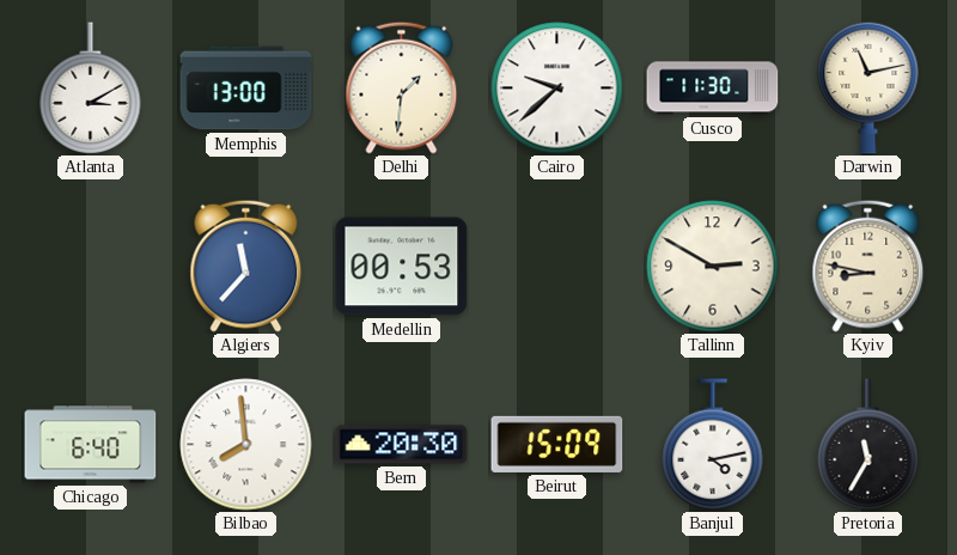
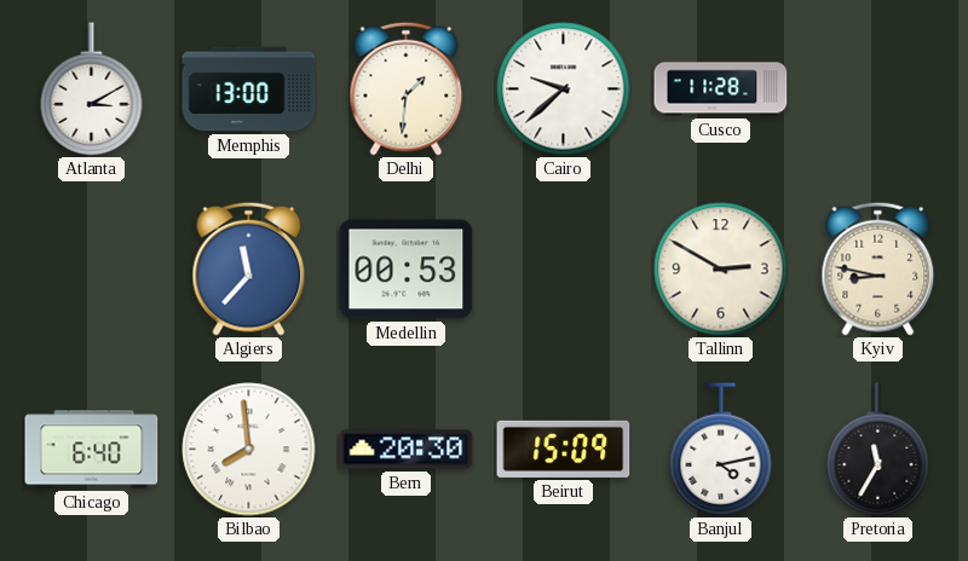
Cusco: 11:30 -> 11:28 (721, 89)
Darwin: 11:13 -> none (868, 87)
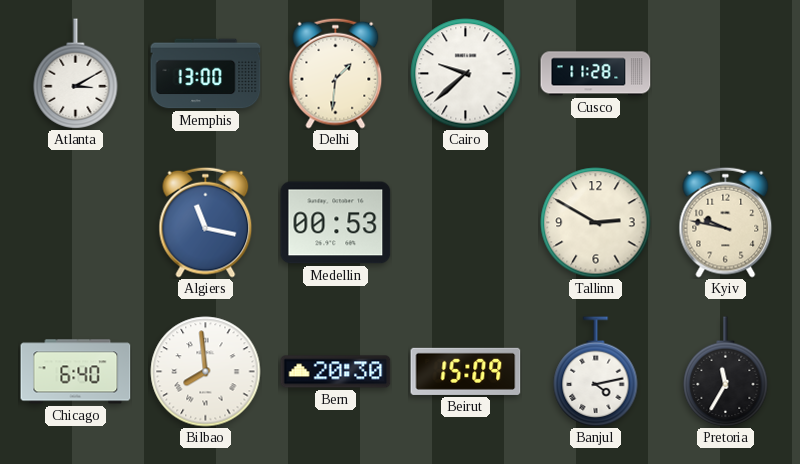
Algiers: 11:37 -> 11:17 (206, 222)
Kyiv: 8:47 -> 9:47 (726, 222)
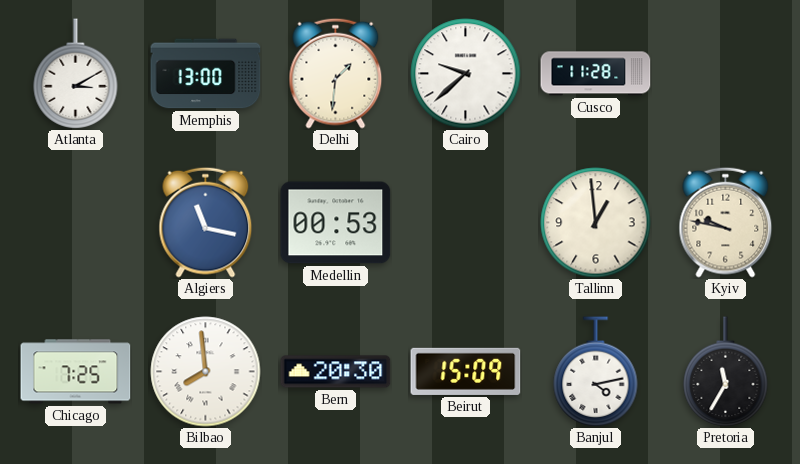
Tallinn: 2:50 -> 12:59 (596, 223)
Chicago: 6:40 -> 7:25 (76, 372)
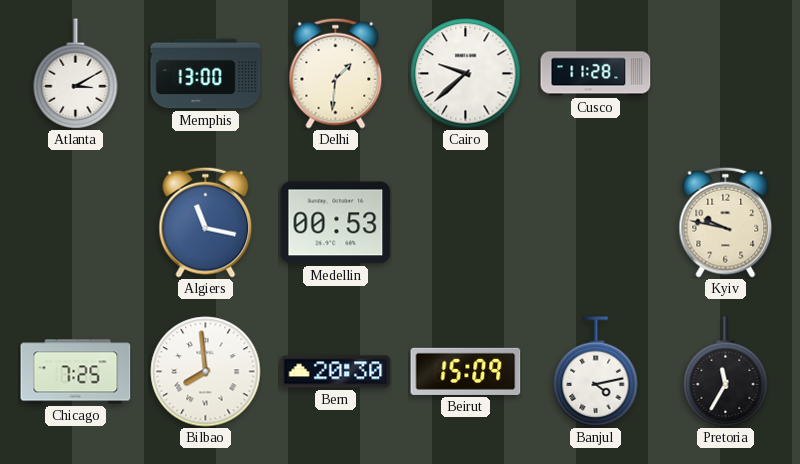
Tallinn: 12:59 -> none (596, 223)
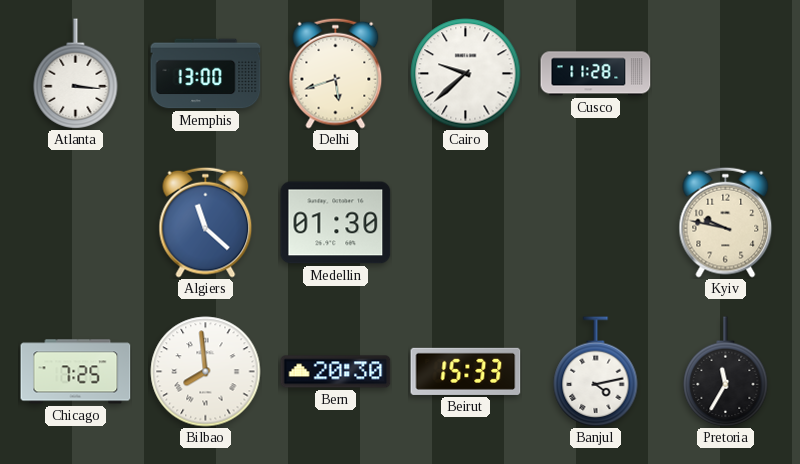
Atlanta: 3:10 -> 3:16 (76, 73)
Delhi: 1:31 -> 5:42 (336, 73)
Algiers: 11:17 -> 11:22 (206, 222)
Medellin: 00:53 -> 01:30 (336, 223)
Beirut: 15:09 -> 15:33 (466, 371)
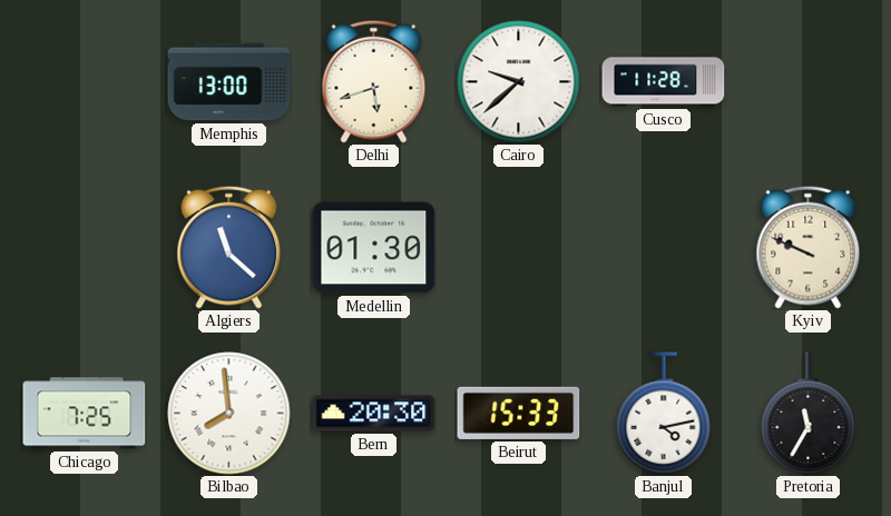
Atlanta: 3:16 -> none (76, 73)
Kyiv: 9:47 -> 9:49 (809, 247)
